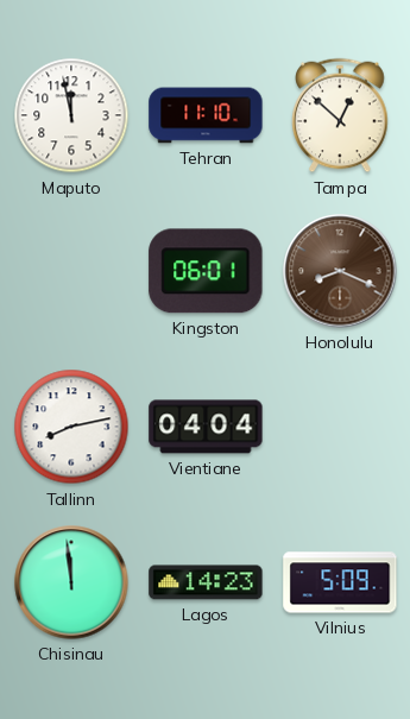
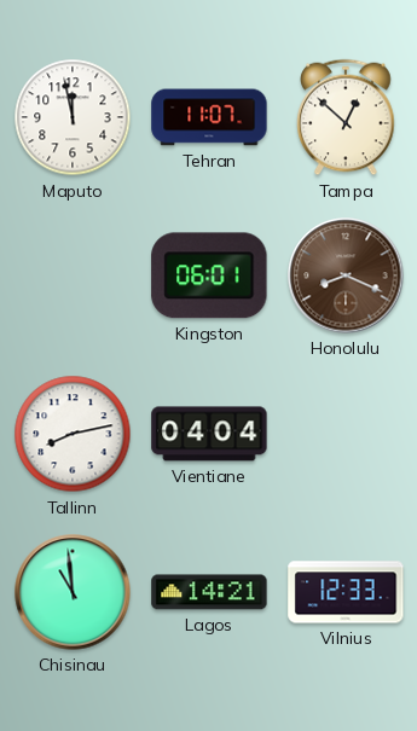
Tehran: 11:10 -> 11:07 (209, 117)
Chisinau: 11:59 -> 10:59 (73, 592)
Lagos: 14:23 -> 14:21 (209, 592)
Vilnius: 5:09 -> 12:33 (346, 592)
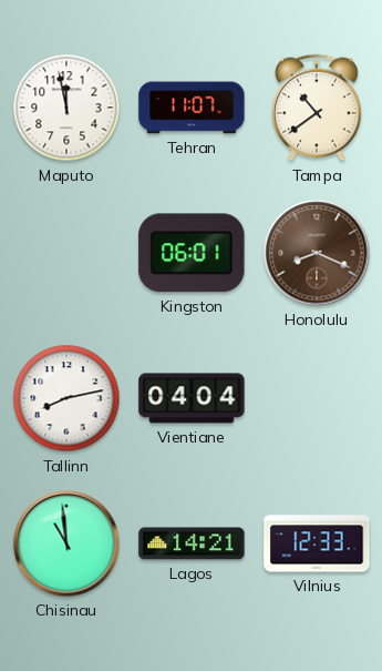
Tampa: 12:52 -> 10:39 (317, 108)
